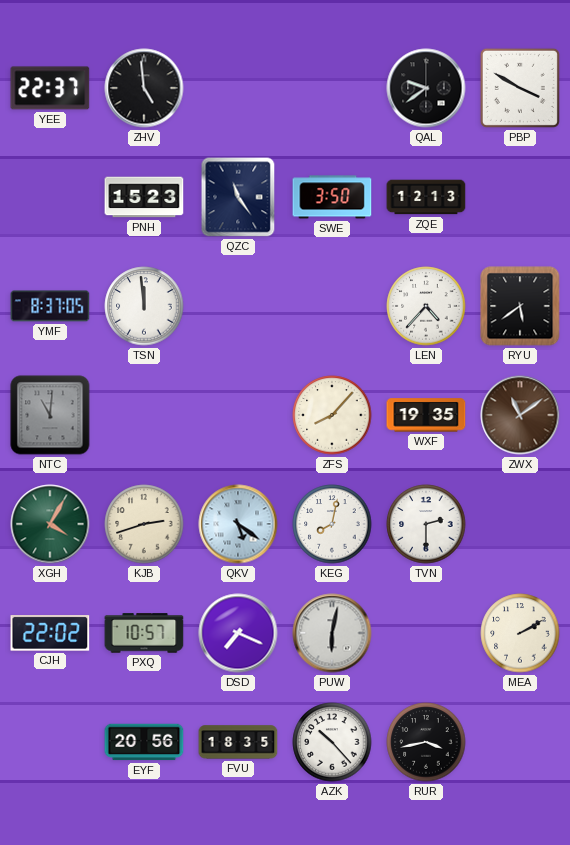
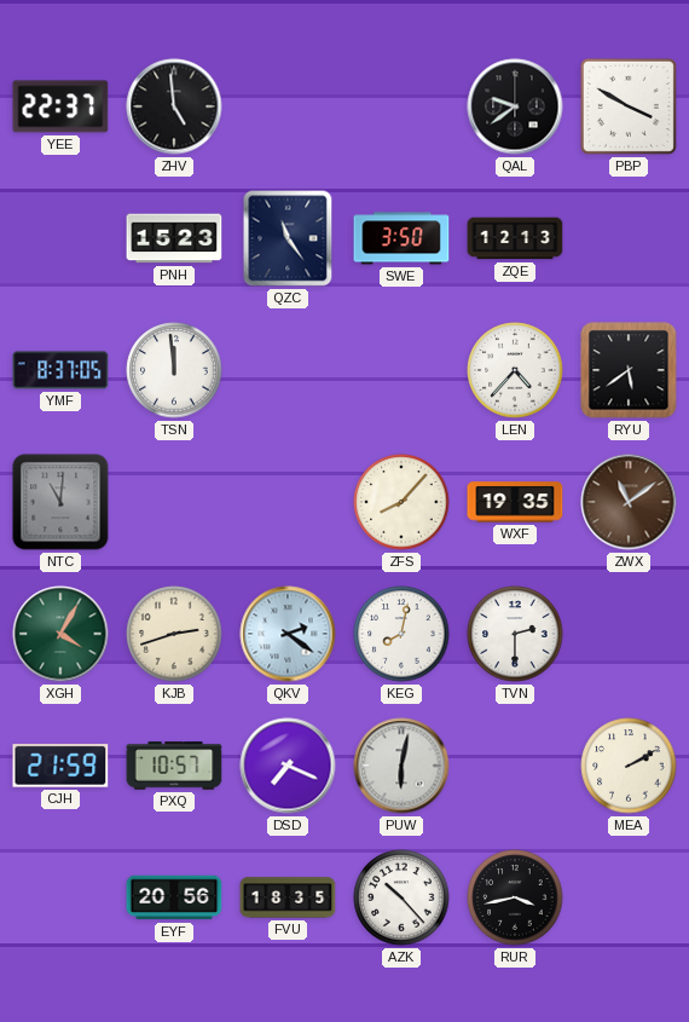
QKV: 5:21 -> 2:21 (288, 634)
CJH: 22:02 -> 21:59 (60, 766)
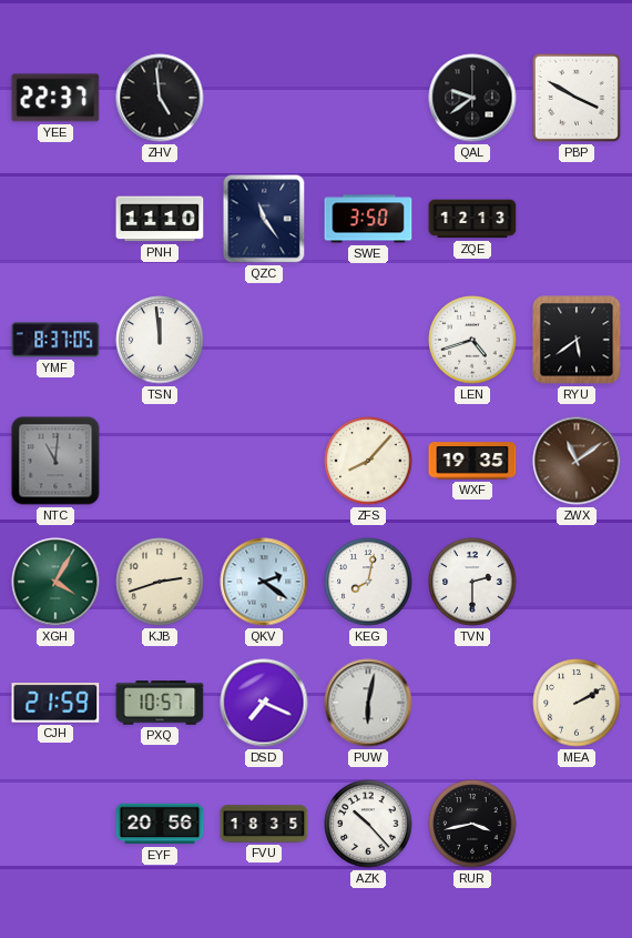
PNH: 15:23 -> 11:10 (160, 219)
LEN: 4:37 -> 4:42 (472, 340)
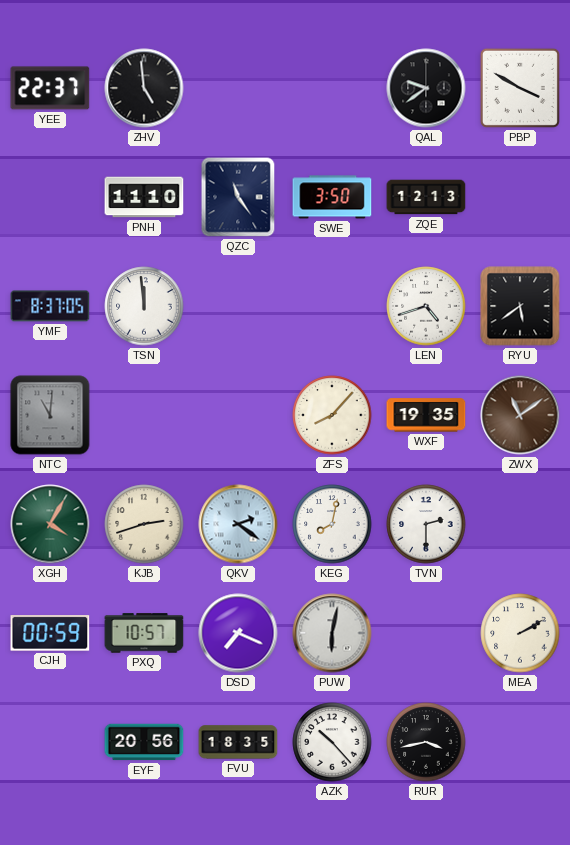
CJH: 21:59 -> 00:59 (50, 633)
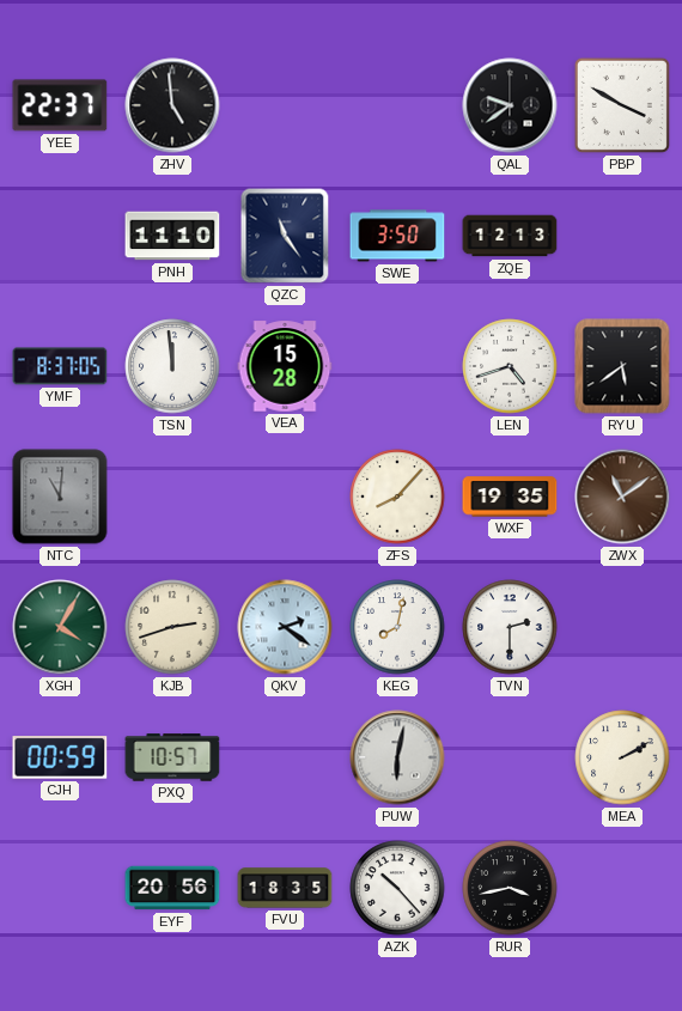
VEA: none -> 15:28 (285, 366)
DSD: 7:19 -> none (238, 633)
